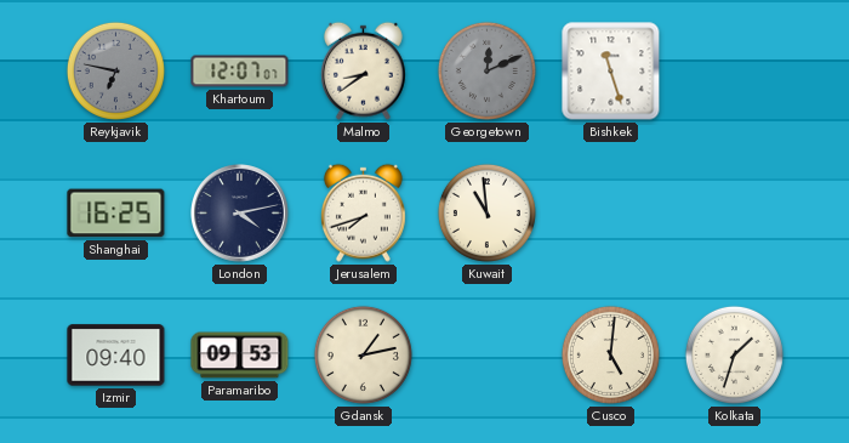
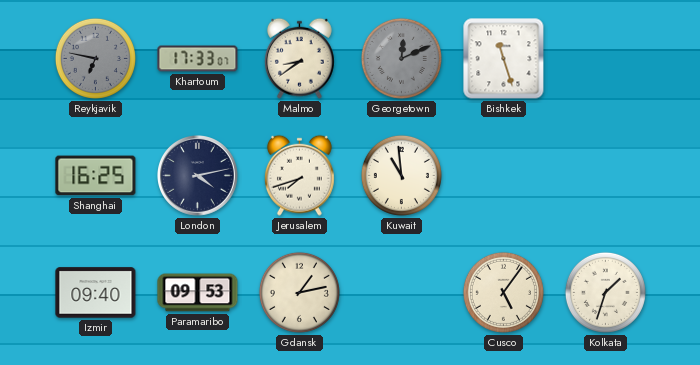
Khartoum: 12:07 -> 17:33 (198, 59)
Cusco: 5:01 -> 5:06 (503, 292)
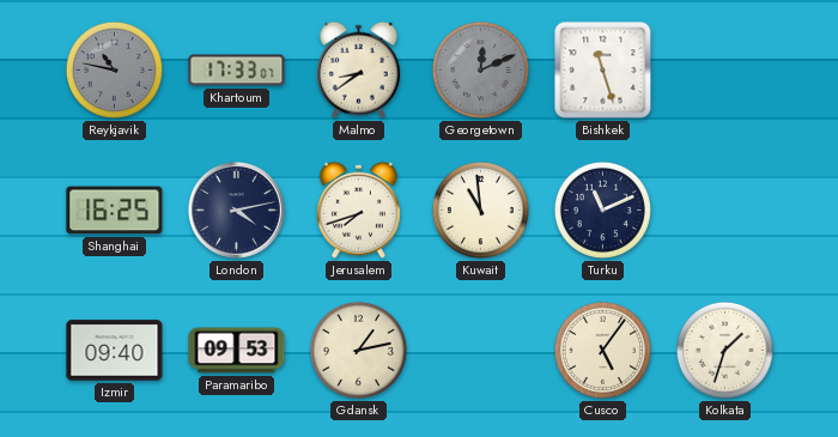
Reykjavik: 6:47 -> 10:47 (114, 69)
Turku: none -> 11:11 (602, 210)
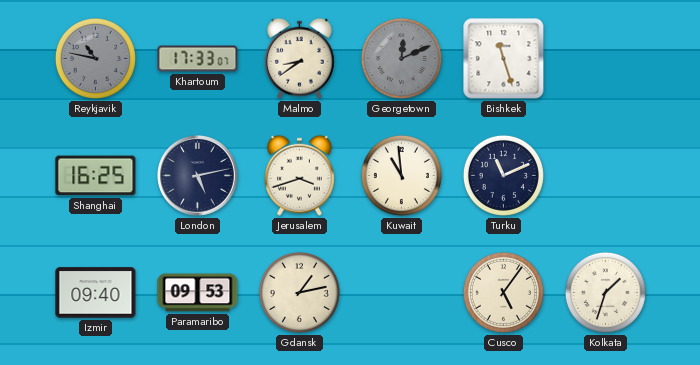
London: 4:13 -> 5:13 (198, 176)
Jerusalem: 7:42 -> 3:42 (299, 175)
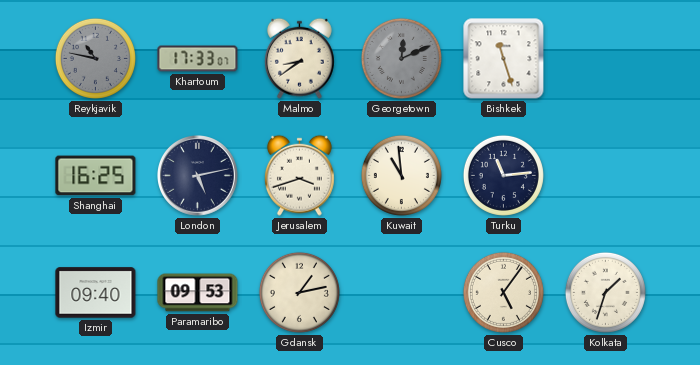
Turku: 11:11 -> 11:14 (503, 175)
